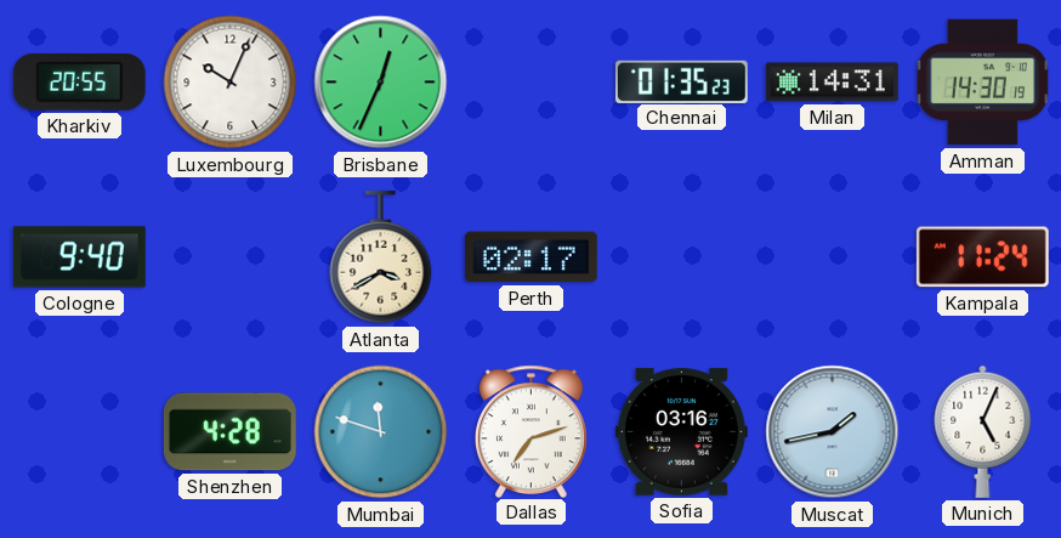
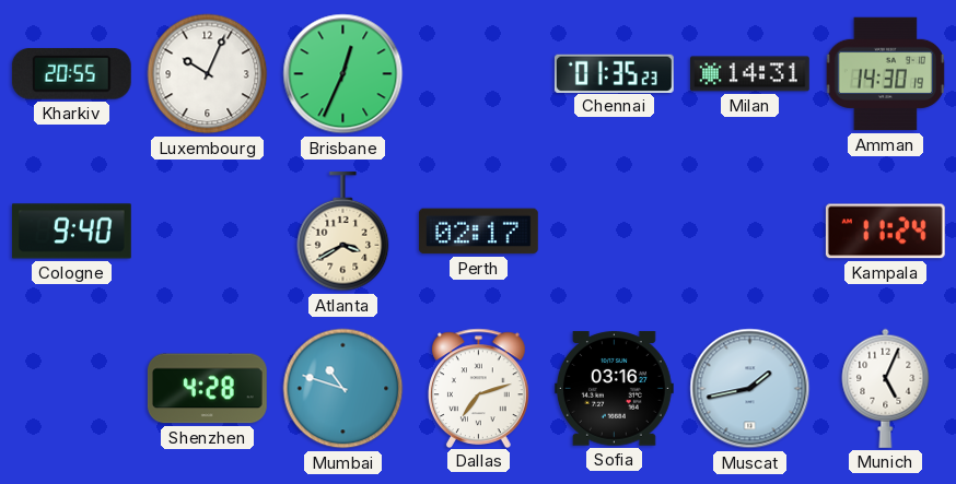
Mumbai: 11:48 -> 10:48 (343, 389)
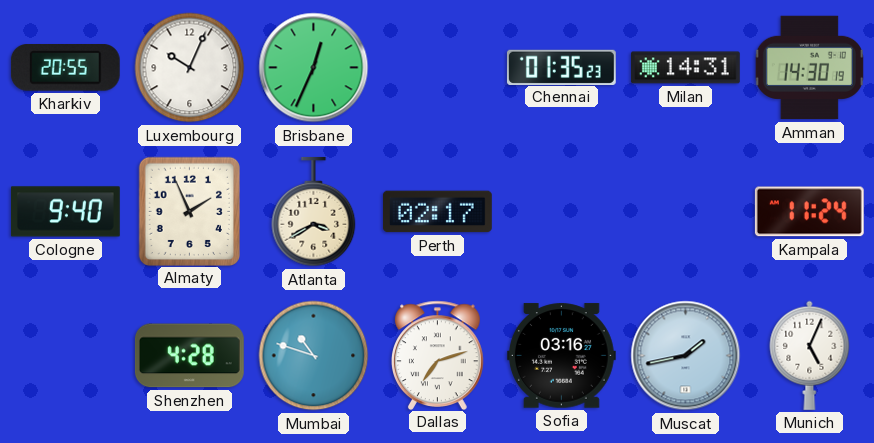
Almaty: none -> 1:56 (189, 211)
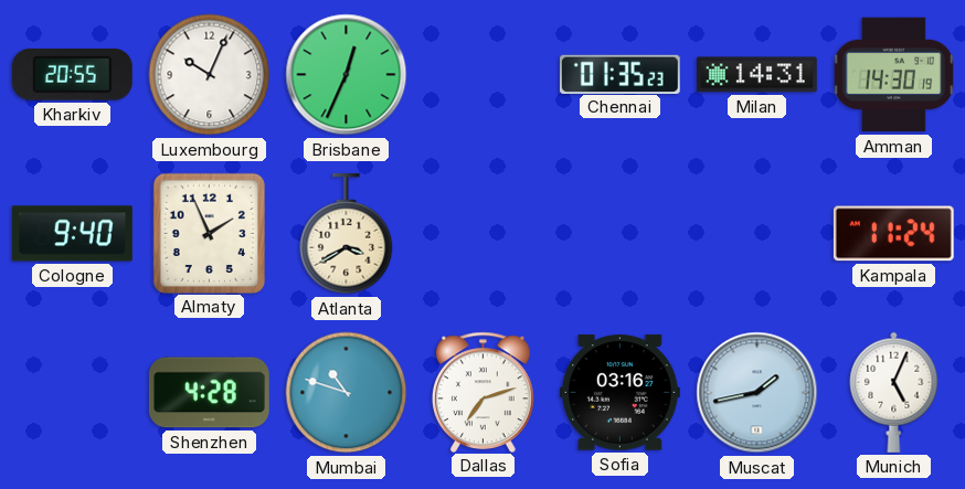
Perth: 02:17 -> none (437, 212)
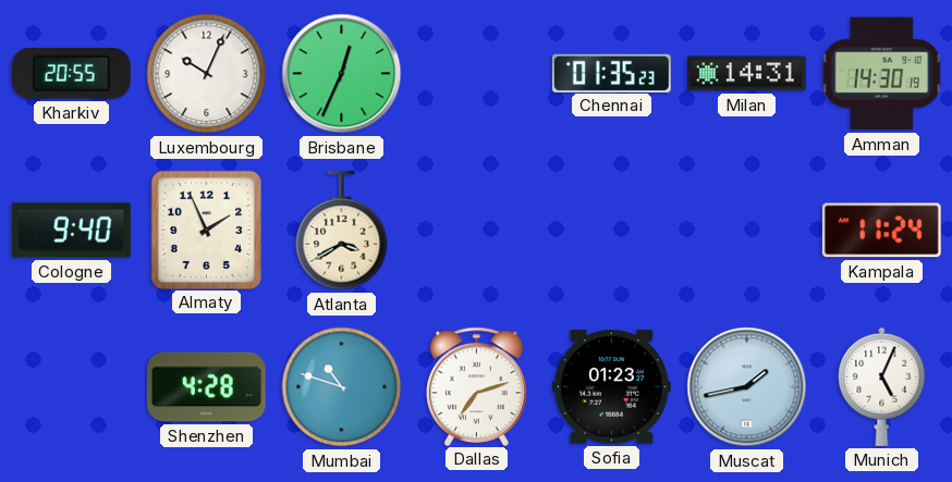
Sofia: 03:16 -> 01:23 (611, 387)
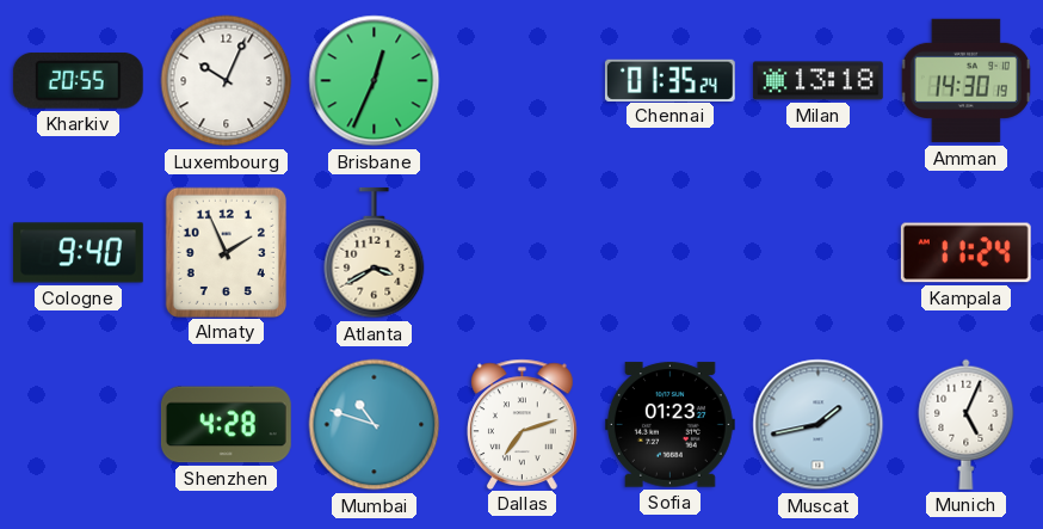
Chennai: 01:35:23 -> 01:35:24 (669, 80)
Milan: 14:31 -> 13:18 (817, 81)
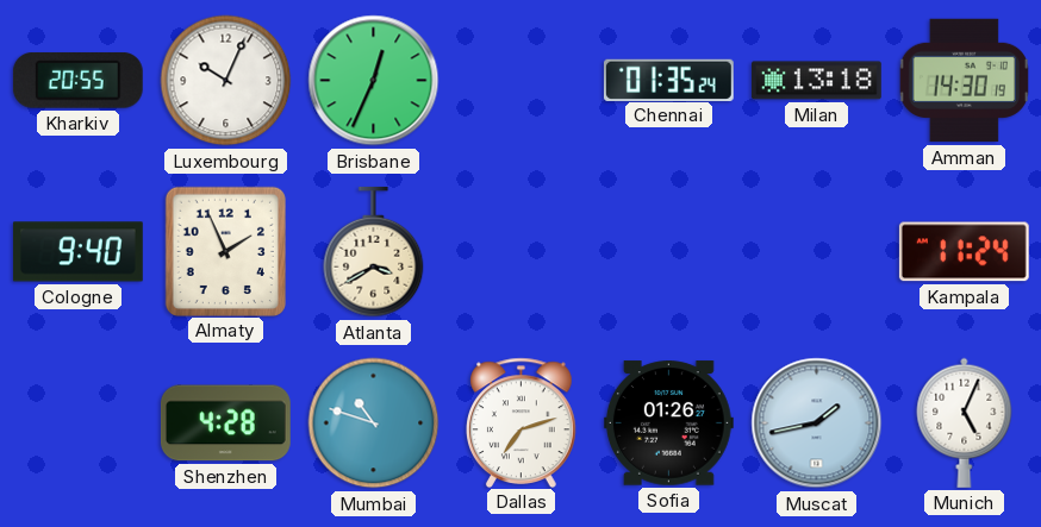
Sofia: 01:23 -> 01:26 (668, 424)
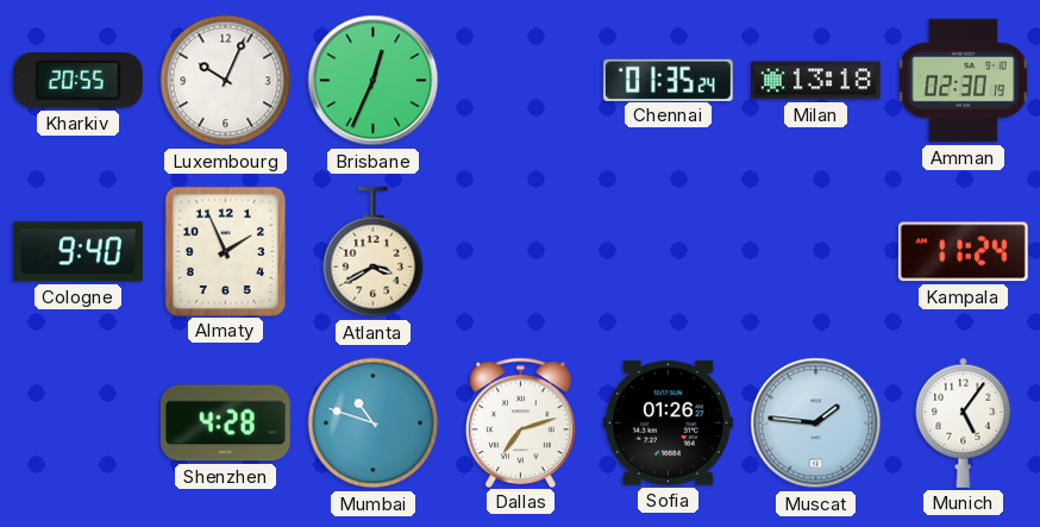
Amman: 14:30 -> 02:30 (963, 81)
Muscat: 1:43 -> 1:46 (816, 424)
Munich: 5:04 -> 5:06 (964, 422)
